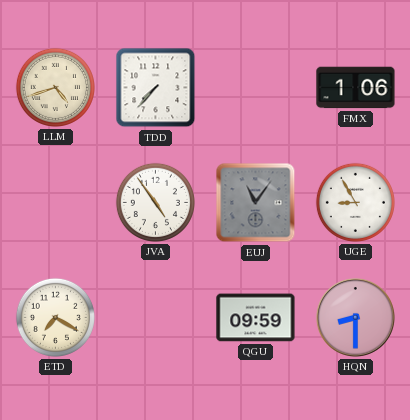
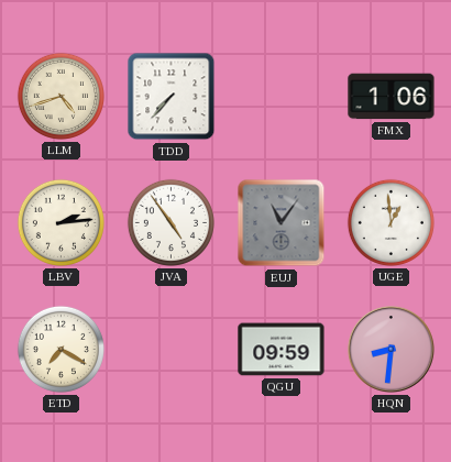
LBV: none -> 2:14 (61, 222)
UGE: 8:55 -> 12:59 (391, 222)
HQN: 8:30 -> 8:31 (391, 349)
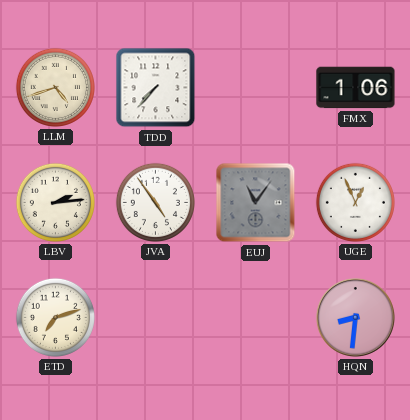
UGE: 12:59 -> 12:56 (355, 202)
ETD: 7:20 -> 7:12 (55, 317)
QGU: 09:59 -> none (282, 350)
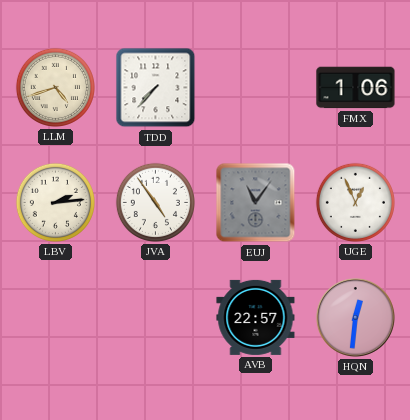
ETD: 7:12 -> none (55, 317)
AVB: none -> 22:57 (256, 317)
HQN: 8:31 -> 12:31 (355, 317)
